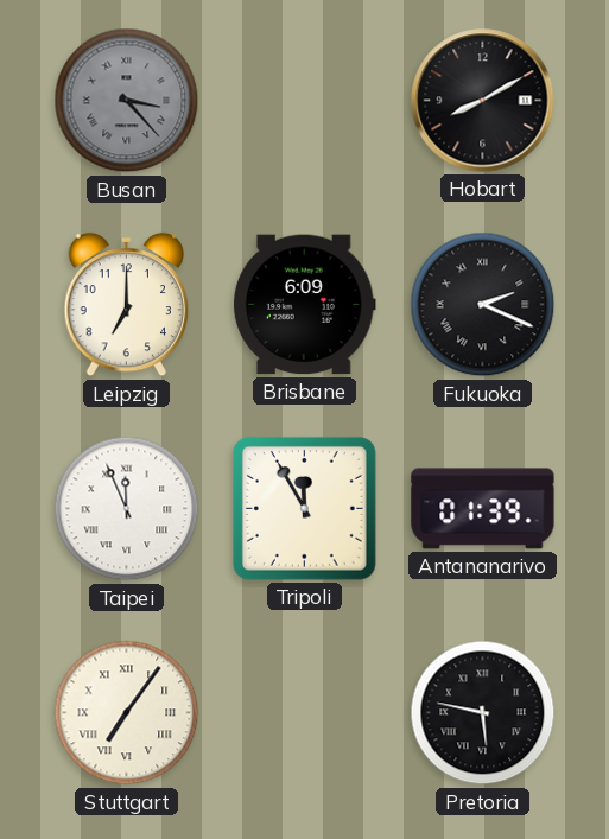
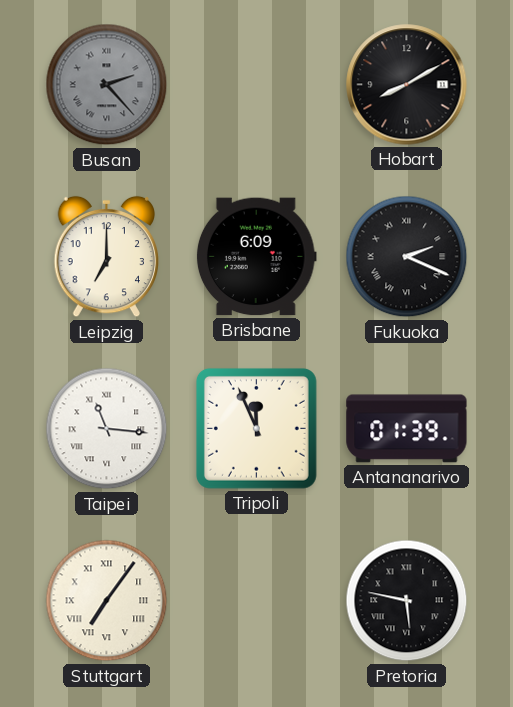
Busan: 3:23 -> 2:23 (107, 85)
Taipei: 11:56 -> 11:16 (107, 429)
Tripoli: 11:55 -> 11:56 (256, 428)
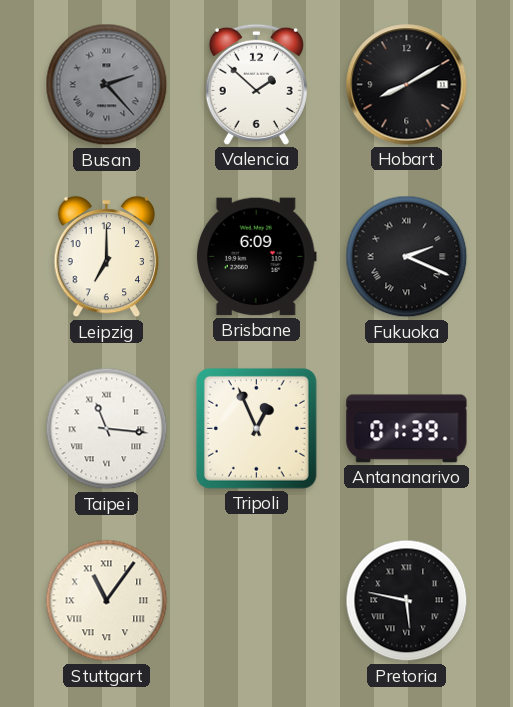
Valencia: none -> 1:52 (256, 84)
Tripoli: 11:56 -> 12:56 (256, 428)
Stuttgart: 7:06 -> 11:06 (107, 601)
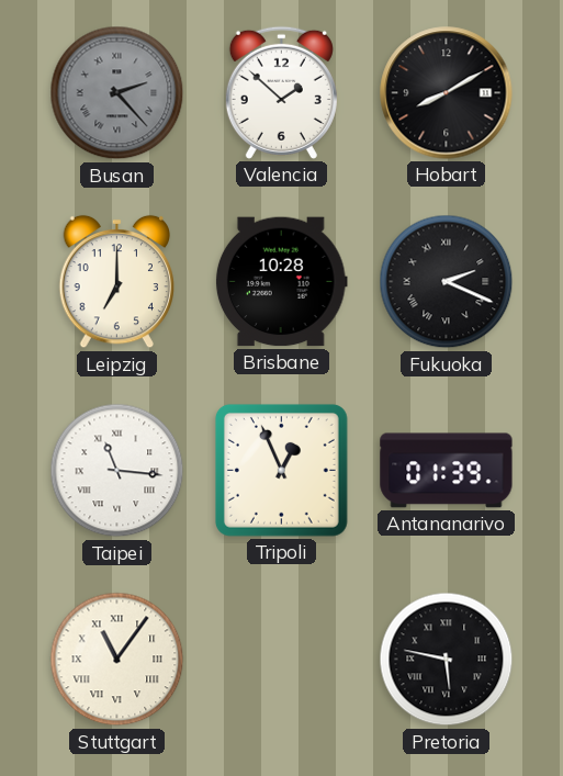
Brisbane: 6:09 -> 10:28 (281, 282)
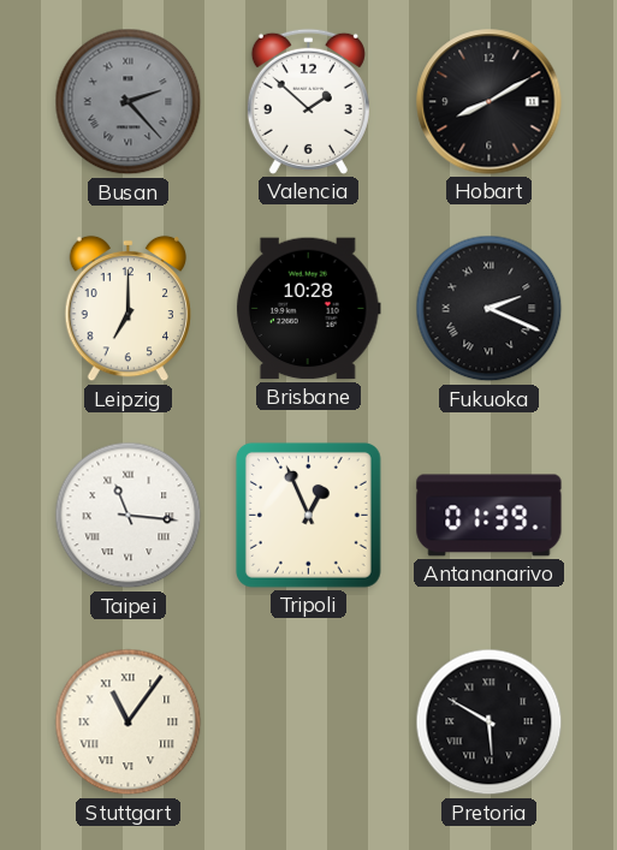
Pretoria: 5:47 -> 5:50 (490, 723)
